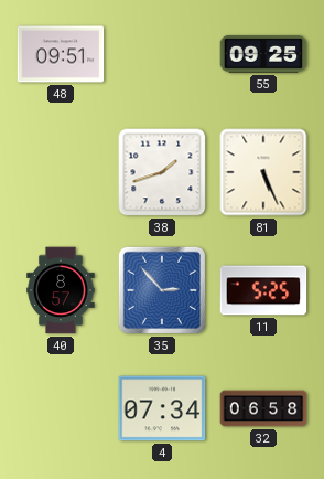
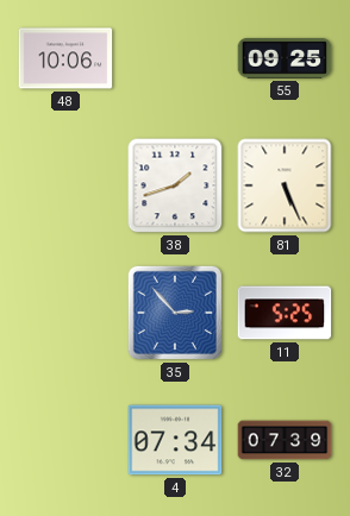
48: 09:51 -> 10:06 (65, 58)
40: 8:57 -> none (61, 290)
32: 06:58 -> 07:39 (285, 440)
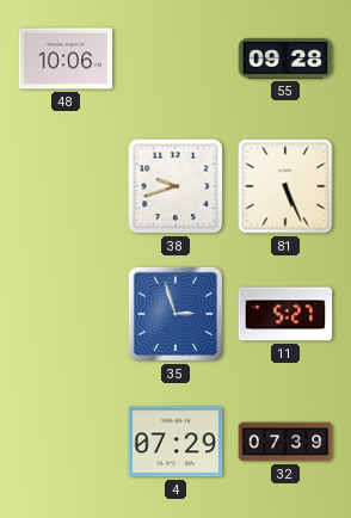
55: 09:25 -> 09:28 (285, 58)
38: 1:42 -> 9:42 (176, 186)
35: 2:53 -> 2:57 (176, 314)
11: 5:25 -> 5:27 (285, 314)
4: 07:34 -> 07:29 (176, 442)
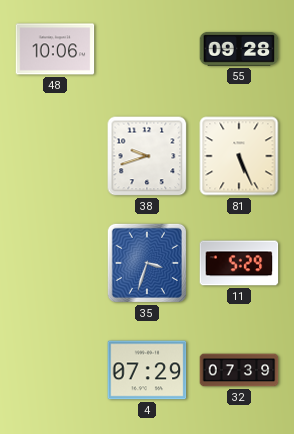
35: 2:57 -> 3:33 (147, 263)
11: 5:27 -> 5:29 (239, 263)
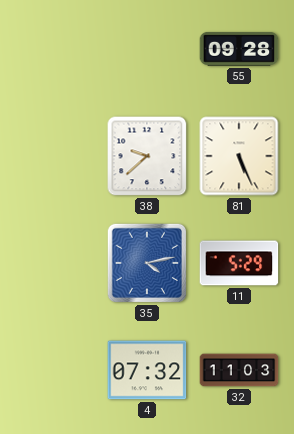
48: 10:06 -> none (55, 49)
38: 9:42 -> 9:38 (147, 156)
35: 3:33 -> 4:13 (147, 263)
4: 07:29 -> 07:32 (147, 370)
32: 07:39 -> 11:03 (239, 370)
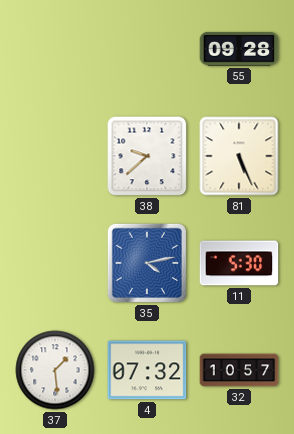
11: 5:29 -> 5:30 (239, 263)
37: none -> 1:29 (55, 370)
32: 11:03 -> 10:57 (239, 370)
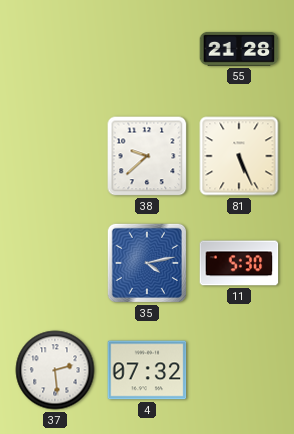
55: 09:28 -> 21:28 (239, 49)
37: 1:29 -> 2:29 (55, 370)
32: 10:57 -> none (239, 370)
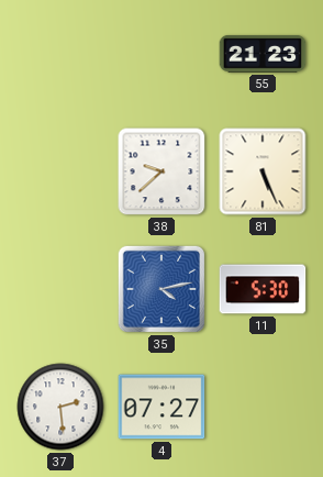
55: 21:28 -> 21:23 (263, 54)
4: 07:32 -> 07:27 (161, 407)
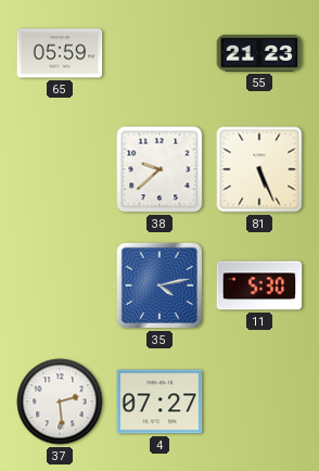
65: none -> 05:59 (60, 53)
